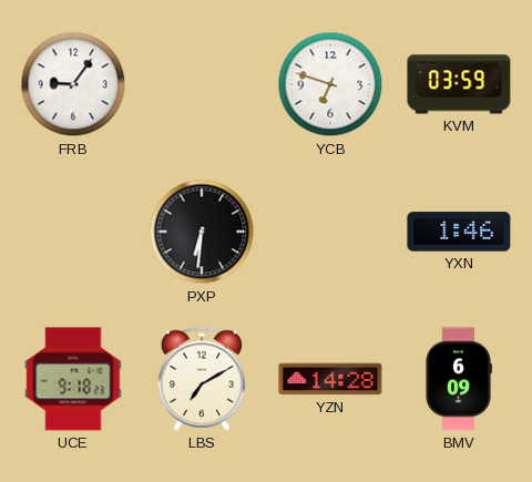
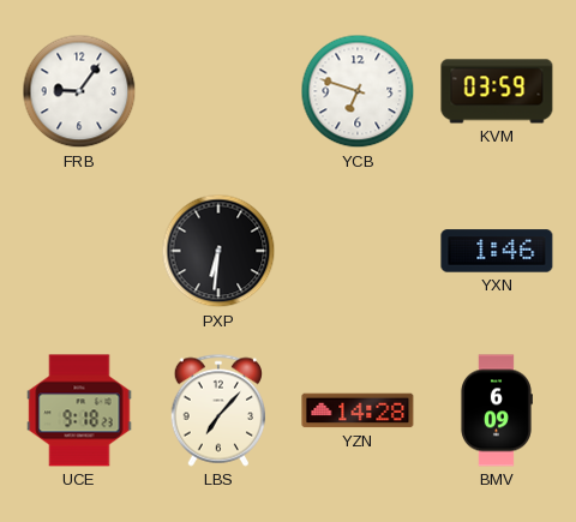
LBS: 7:10 -> 7:07 (218, 410)
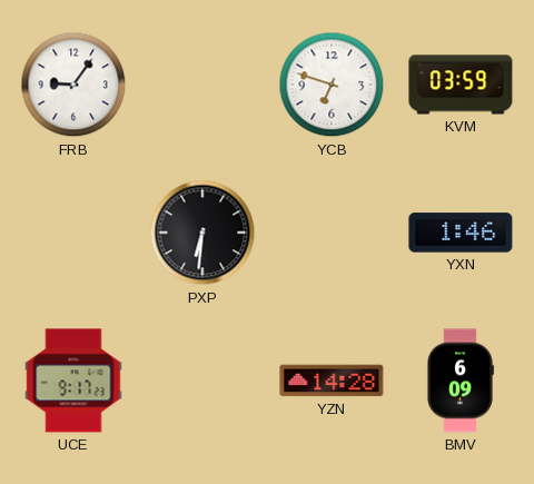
UCE: 9:18 -> 9:17 (73, 381)
LBS: 7:07 -> none (218, 410)
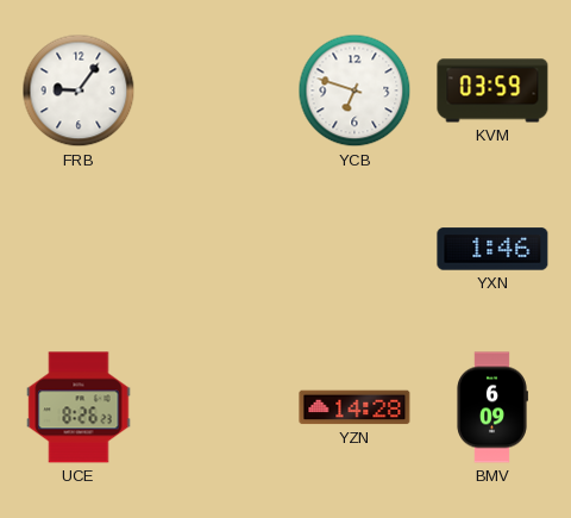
PXP: 6:31 -> none (202, 233)
UCE: 9:17 -> 8:26 (79, 407)
